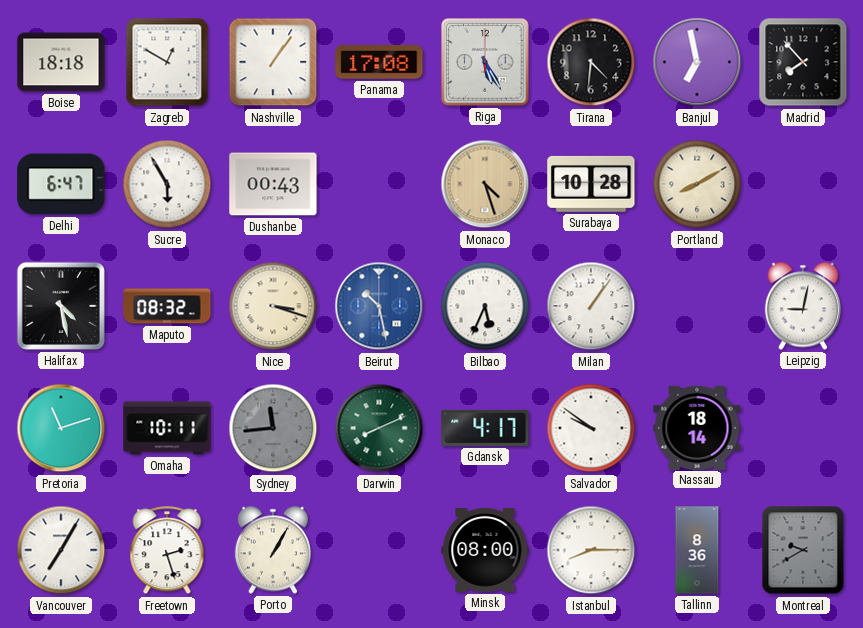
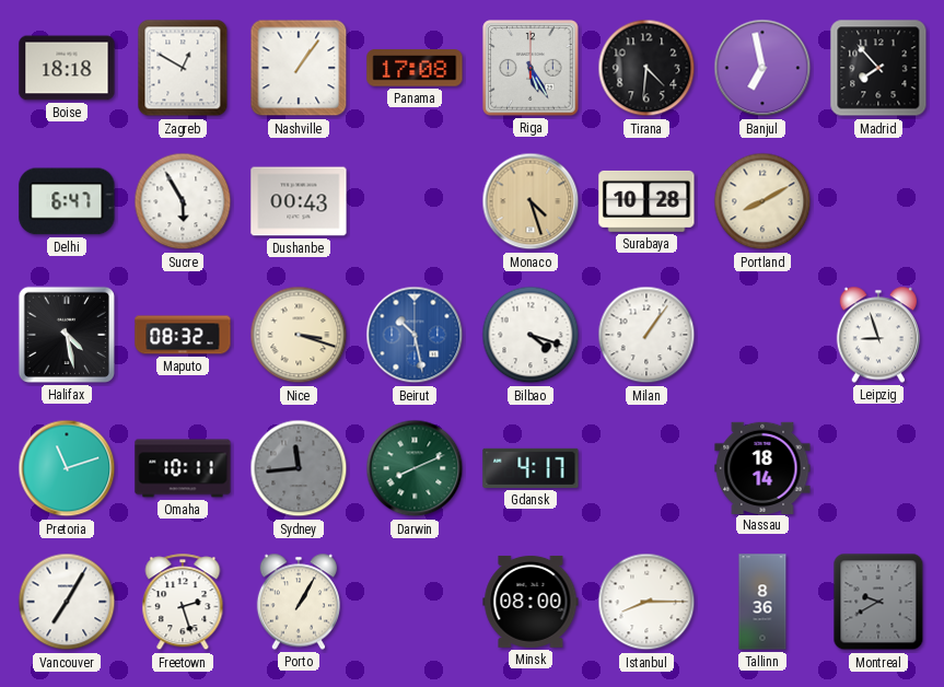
Bilbao: 5:34 -> 4:18 (531, 335)
Leipzig: 9:02 -> 8:57 (877, 335)
Salvador: 9:51 -> none (591, 428)
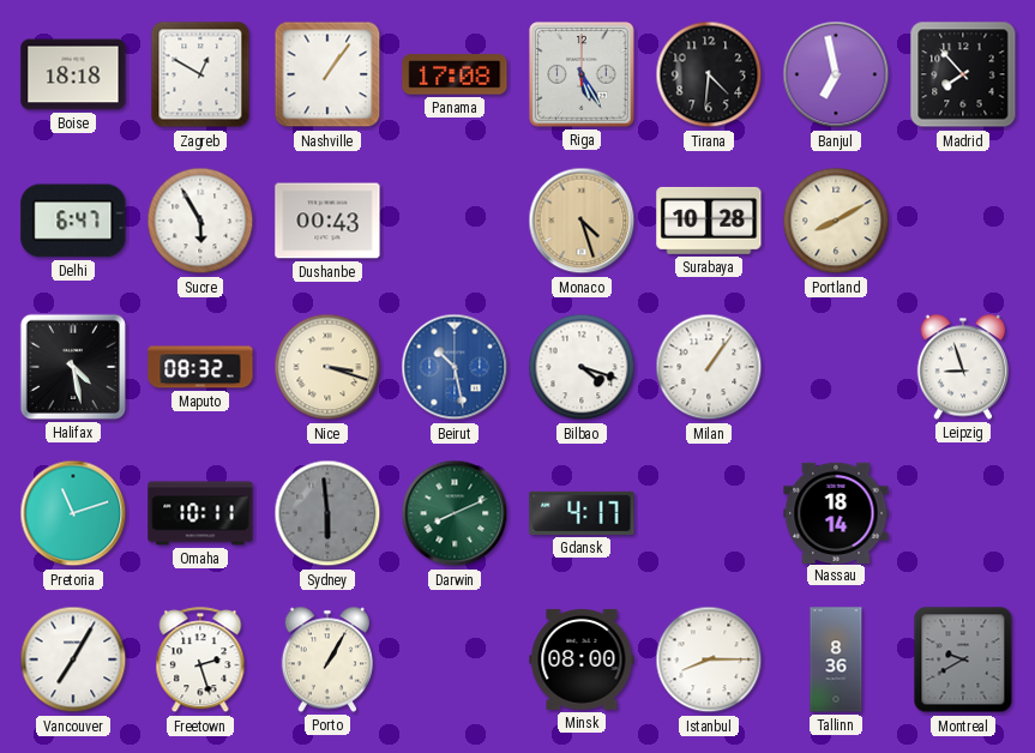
Sydney: 11:44 -> 5:59 (327, 513)
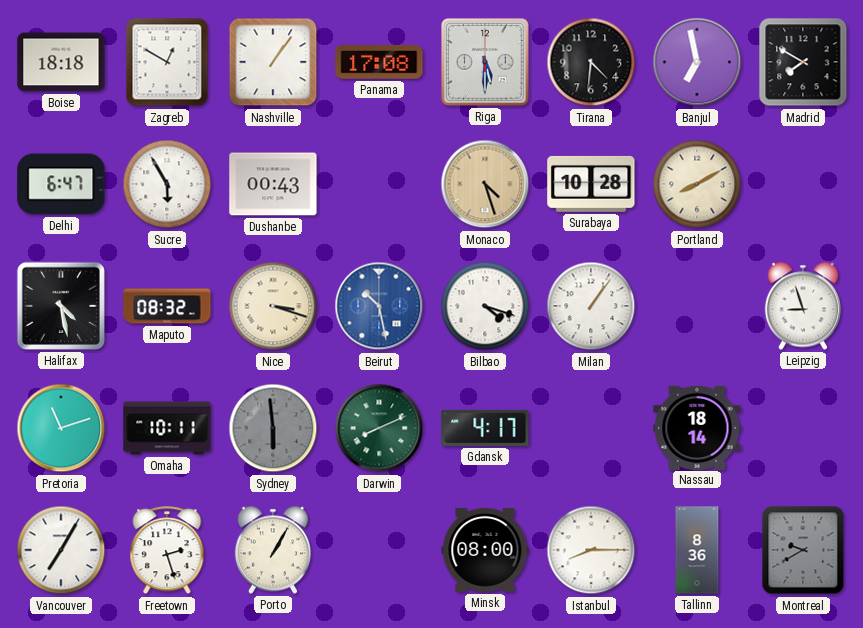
Riga: 5:25 -> 5:30 (485, 62)
Madrid: 7:53 -> 7:50 (803, 62)
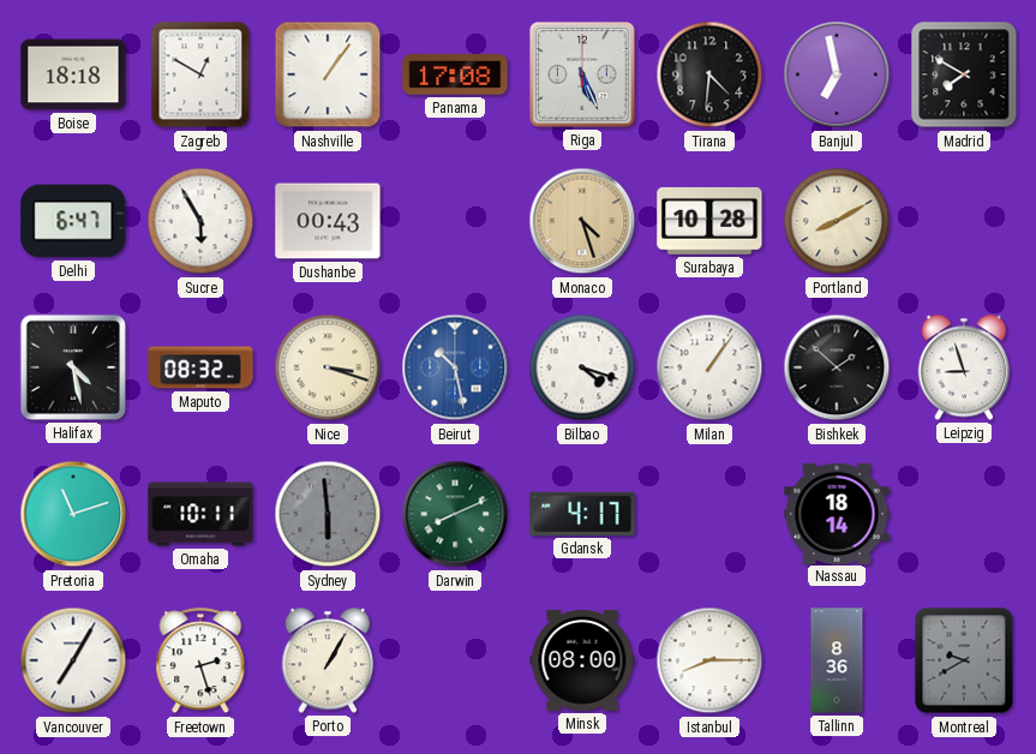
Riga: 5:30 -> 5:26 (582, 74)
Bishkek: none -> 1:52 (837, 367)
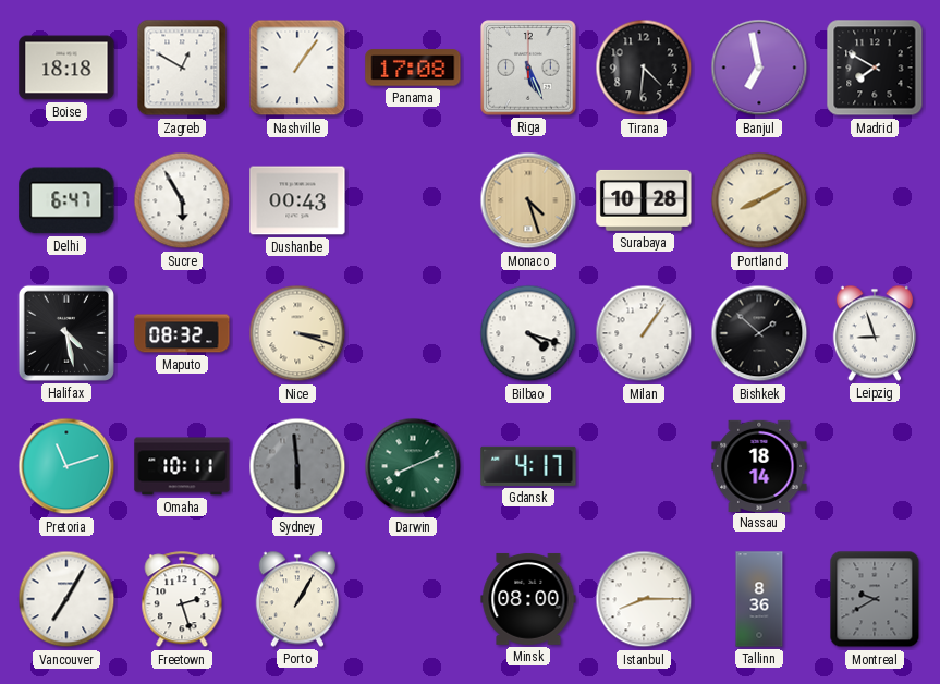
Beirut: 10:28 -> none (455, 367)
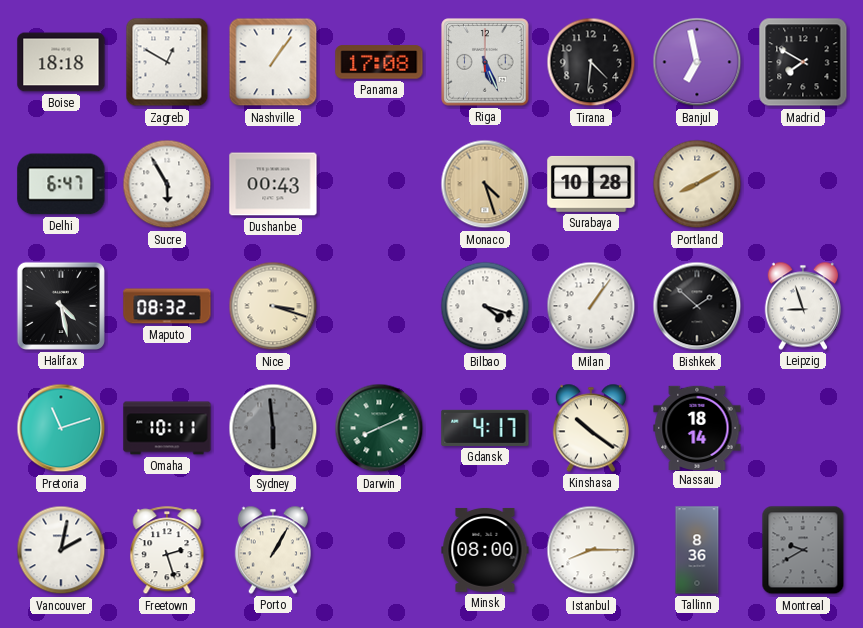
Kinshasa: none -> 10:21 (590, 428)
Vancouver: 7:05 -> 2:02 (61, 550)
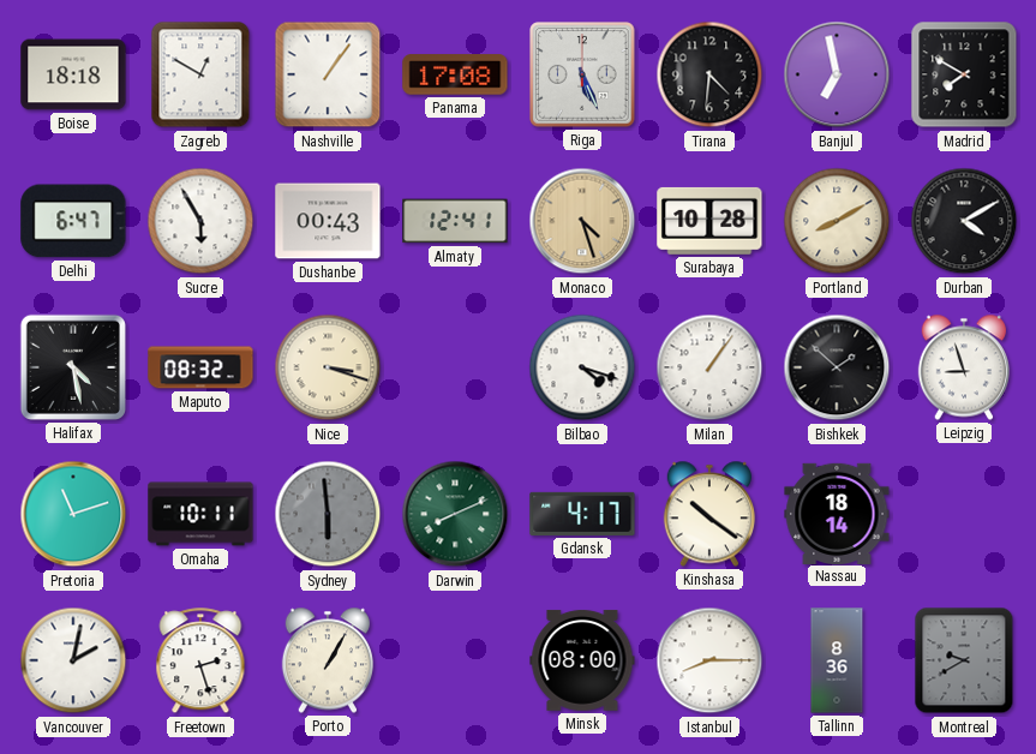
Almaty: none -> 12:41 (455, 221)
Durban: none -> 4:10 (964, 221)
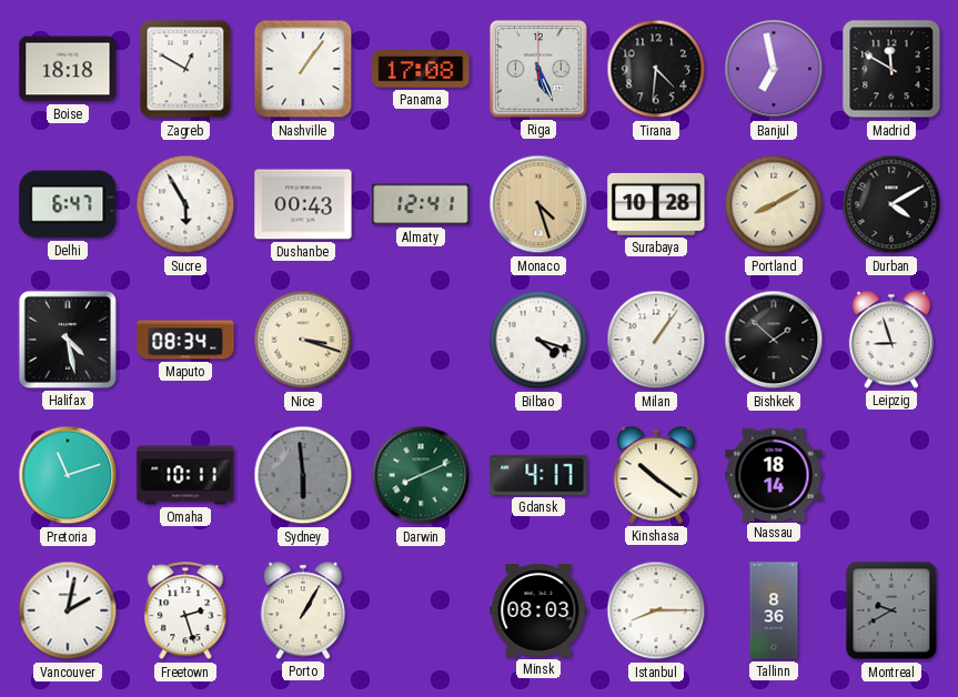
Madrid: 7:50 -> 11:50 (891, 69)
Maputo: 08:32 -> 08:34 (185, 340)
Minsk: 08:00 -> 08:03 (538, 610)
